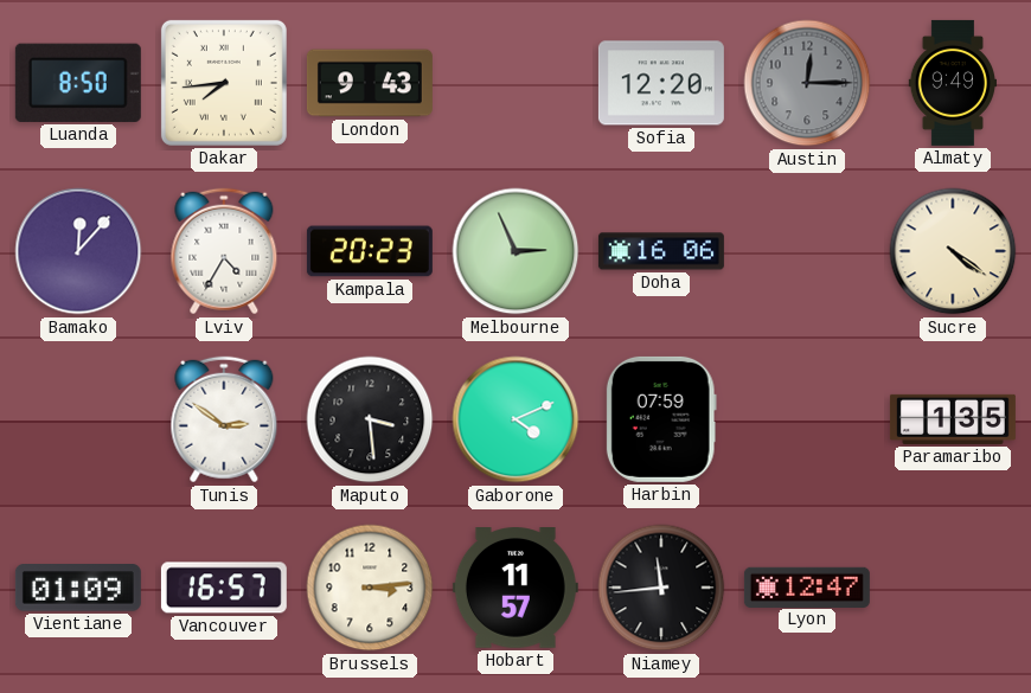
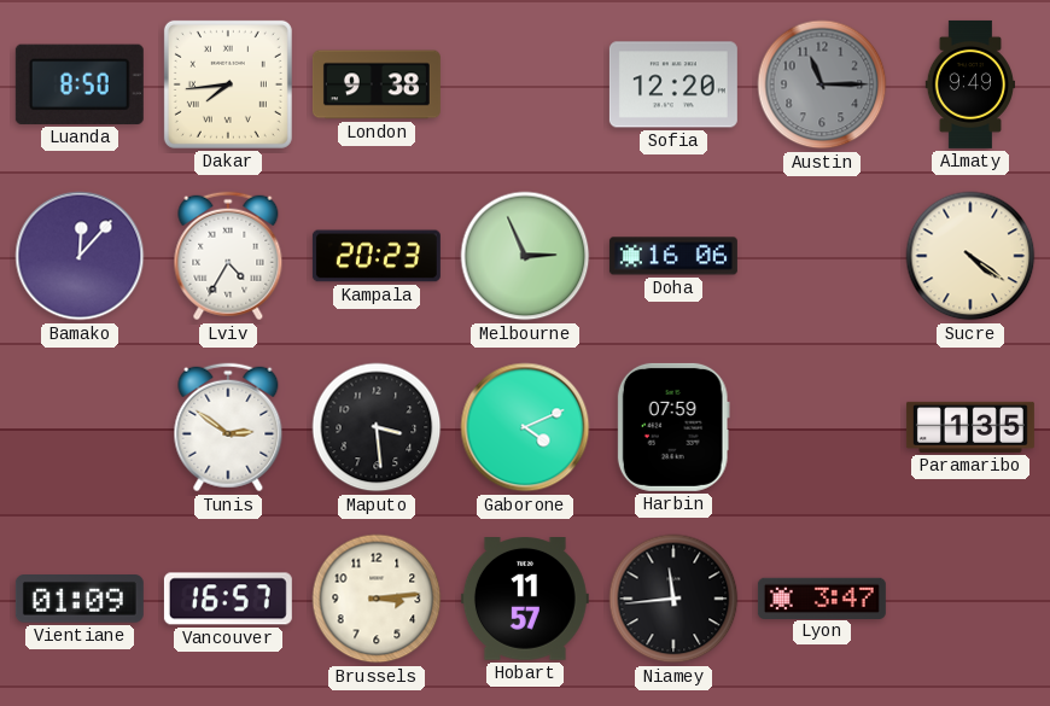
London: 9:43 -> 9:38 (377, 84)
Austin: 12:15 -> 11:15 (822, 84)
Lyon: 12:47 -> 3:47 (822, 597)
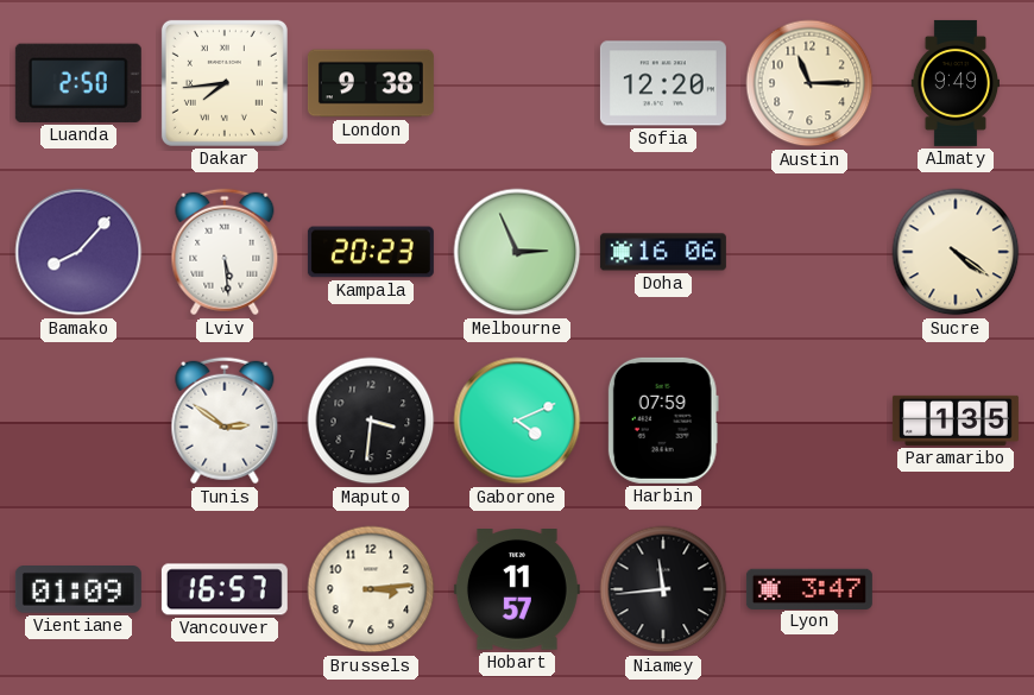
Luanda: 8:50 -> 2:50 (78, 83)
Austin dial: grey -> cream (809, 83)
Bamako: 12:07 -> 8:07 (78, 252)
Lviv: 4:35 -> 5:29 (225, 252)
Maputo: 3:29 -> 3:31 (371, 421)
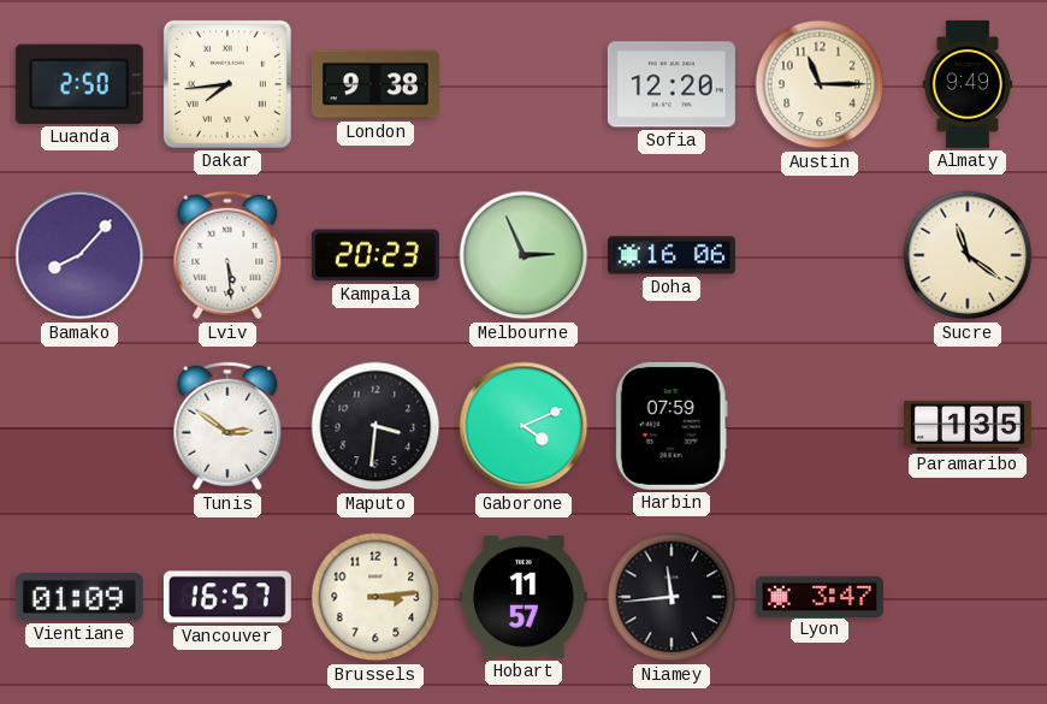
Sucre: 4:21 -> 11:21 (968, 255)
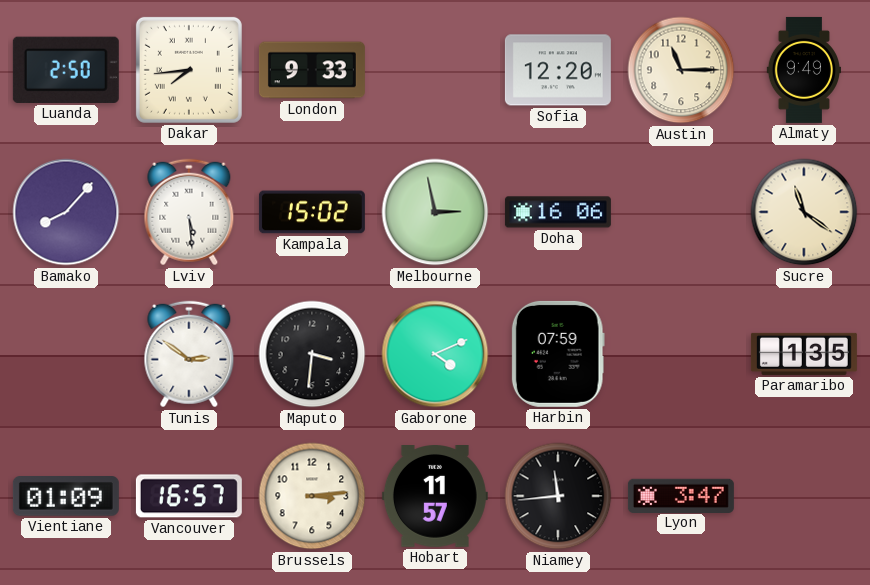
London: 9:38 -> 9:33 (312, 70)
Kampala: 20:23 -> 15:02 (312, 212)
Melbourne: 2:56 -> 2:58 (435, 212)
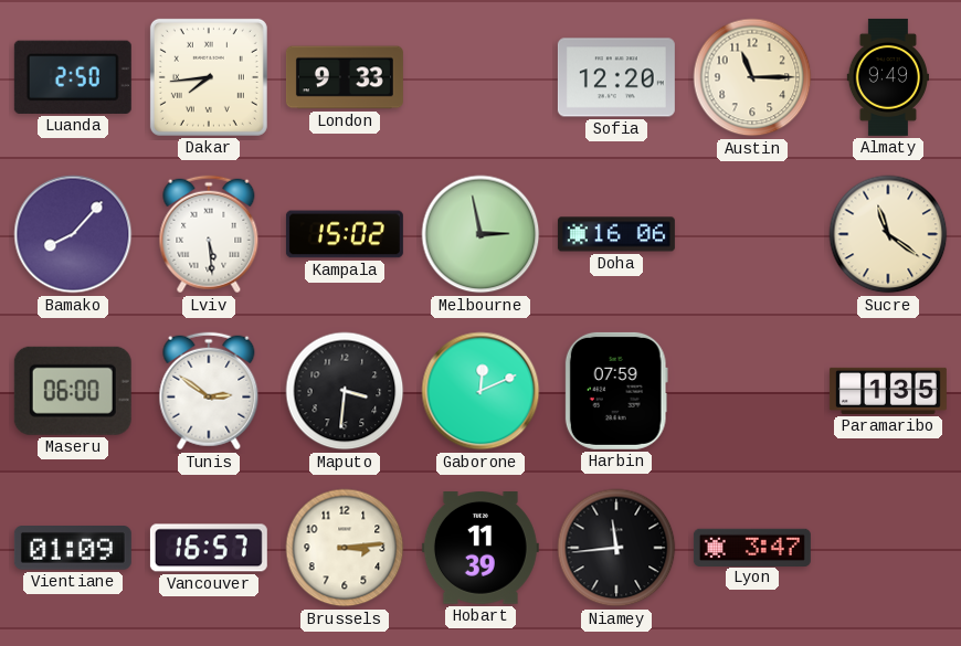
Maseru: none -> 06:00 (73, 391)
Gaborone: 4:11 -> 12:11 (480, 391)
Hobart: 11:57 -> 11:39 (480, 549)
